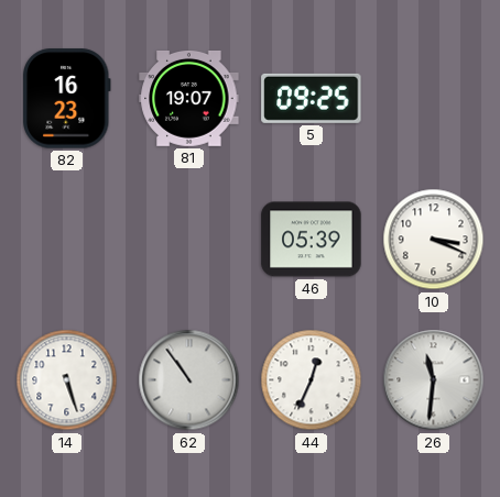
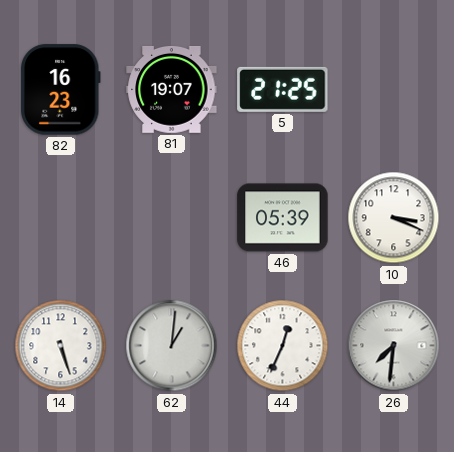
5: 09:25 -> 21:25 (283, 89)
62: 10:54 -> 1:01 (172, 346)
26: 11:31 -> 7:31 (394, 346)
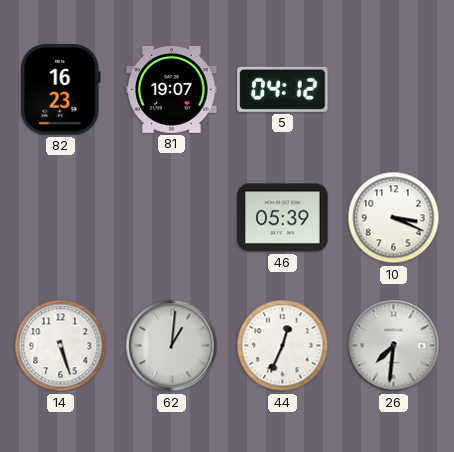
5: 21:25 -> 04:12 (283, 89)
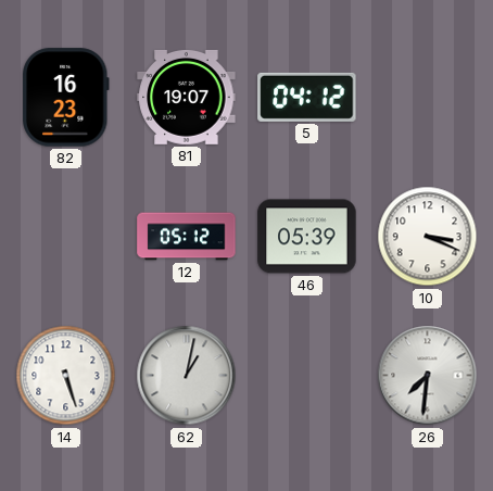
12: none -> 05:12 (187, 237)
62: 1:01 -> 1:02 (187, 376)
44: 12:34 -> none (283, 346)
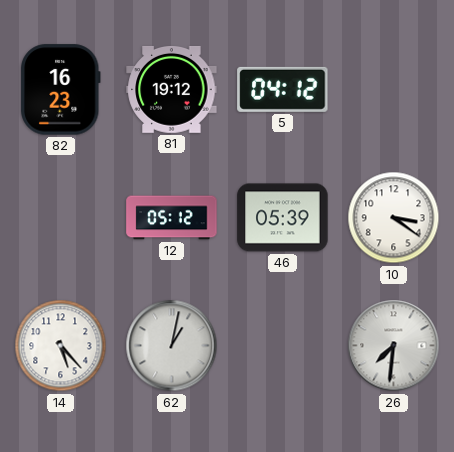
81: 19:07 -> 19:12 (172, 89)
10: 3:19 -> 3:21 (394, 218)
14: 5:27 -> 5:23 (61, 346)
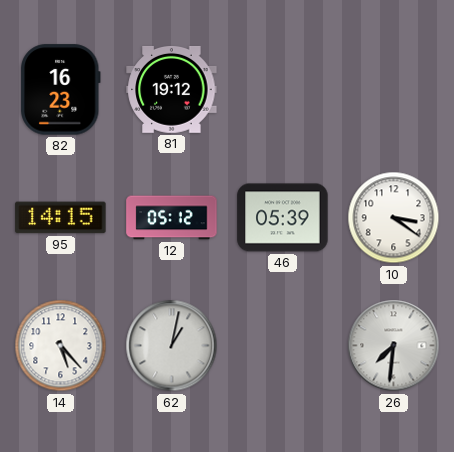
5: 04:12 -> none (283, 89)
95: none -> 14:15 (61, 218)
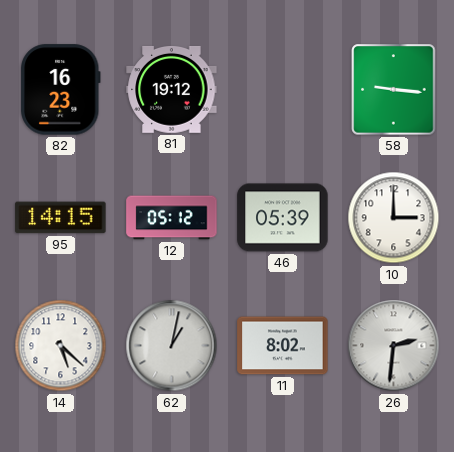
58: none -> 9:16 (394, 90)
10: 3:21 -> 3:00 (394, 218)
14: 5:23 -> 5:22 (61, 346)
11: none -> 8:02 (283, 346)
26: 7:31 -> 2:31 (394, 346)
